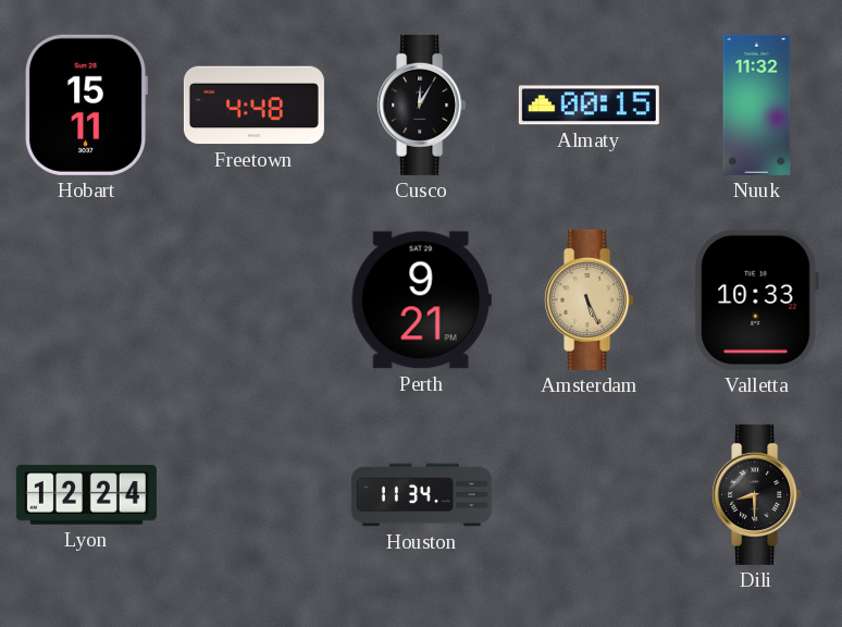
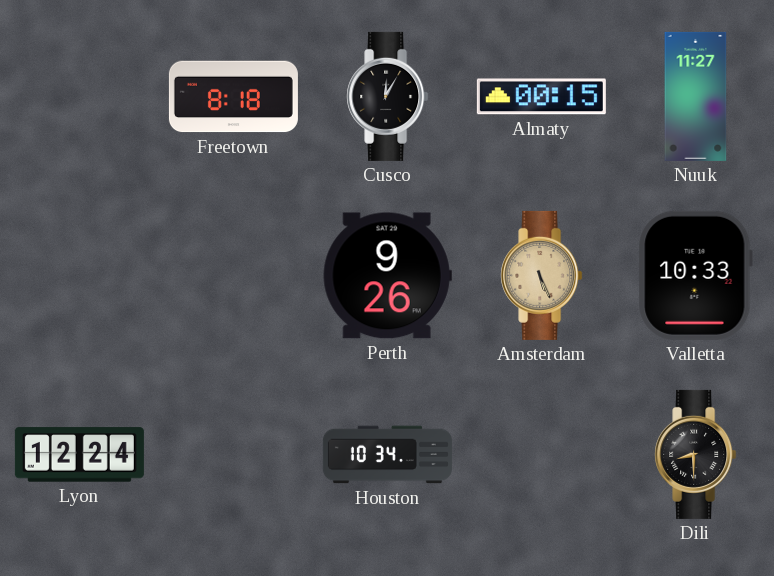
Hobart: 15:11 -> none (86, 104)
Freetown: 4:48 -> 8:18 (233, 97)
Nuuk: 11:32 -> 11:27 (696, 96)
Perth: 9:21 -> 9:26 (387, 276)
Houston: 11:34 -> 10:34 (387, 455)
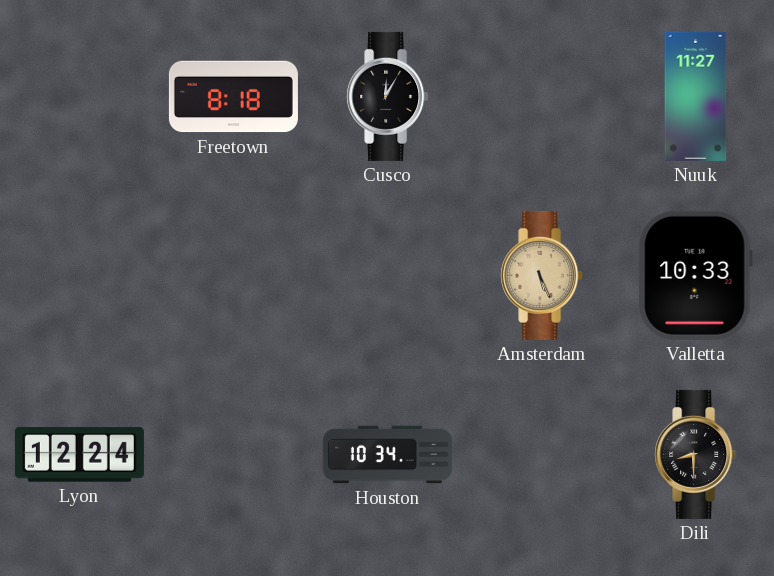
Almaty: 00:15 -> none (541, 97)
Perth: 9:26 -> none (387, 276)
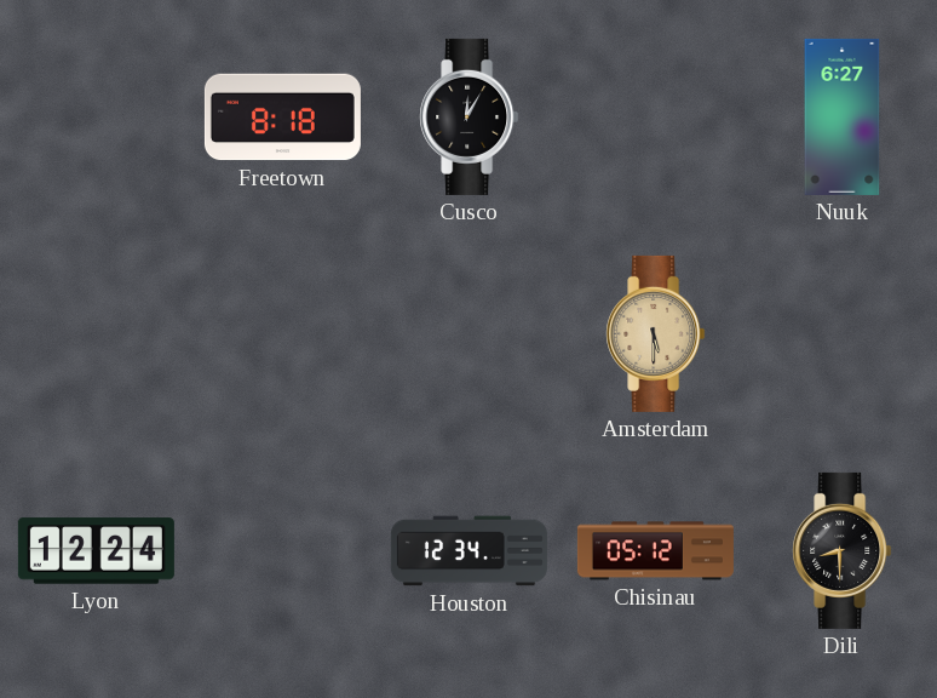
Nuuk: 11:27 -> 6:27 (843, 116)
Amsterdam: 5:26 -> 5:30 (656, 333)
Valletta: 10:33 -> none (695, 275)
Houston: 10:34 -> 12:34 (469, 551)
Chisinau: none -> 05:12 (655, 551)
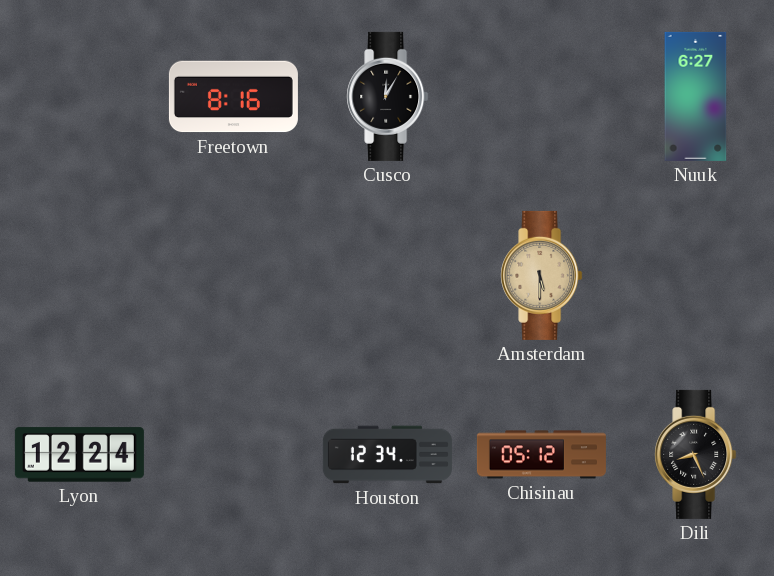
Freetown: 8:18 -> 8:16 (233, 97)
Dili: 8:30 -> 8:26 (696, 454)
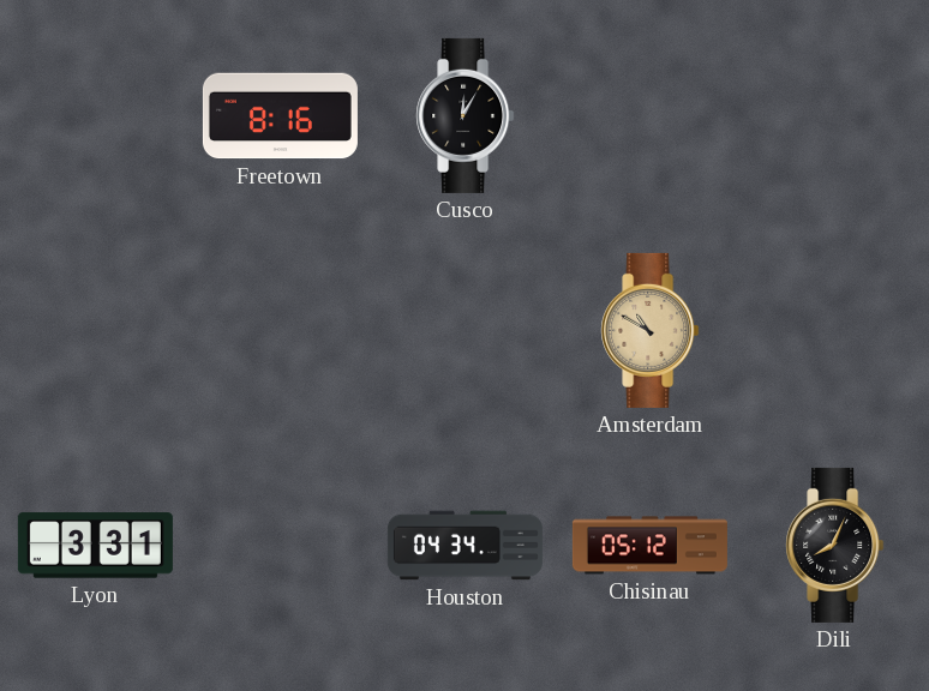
Nuuk: 6:27 -> none (696, 96)
Amsterdam: 5:30 -> 10:50 (651, 330)
Lyon: 12:24 -> 3:31 (95, 546)
Houston: 12:34 -> 04:34 (464, 546)
Dili: 8:26 -> 8:04 (835, 545)
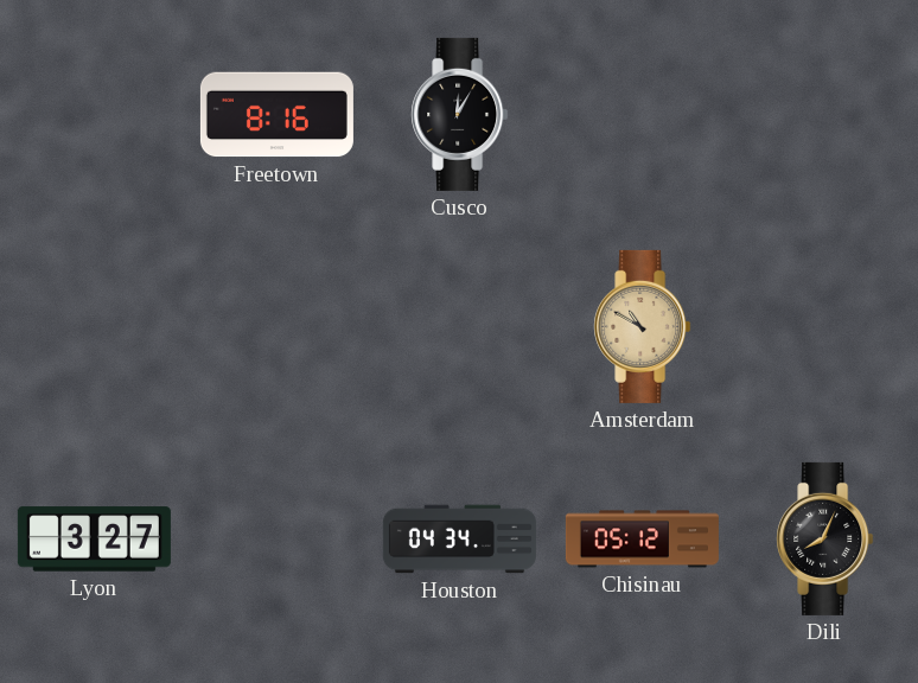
Lyon: 3:31 -> 3:27 (94, 540)
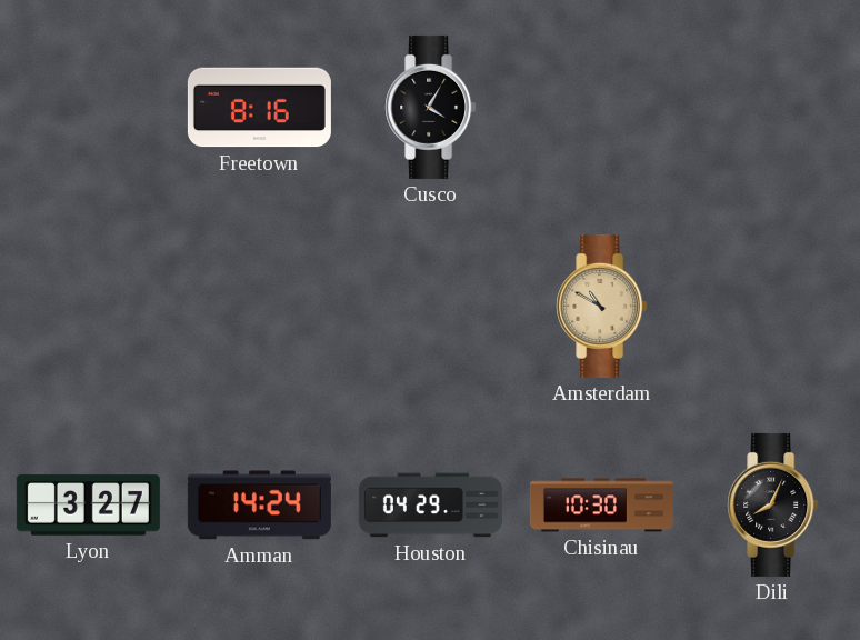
Cusco: 12:05 -> 4:05 (431, 107)
Amman: none -> 14:24 (259, 506)
Houston: 04:34 -> 04:29 (430, 506)
Chisinau: 05:12 -> 10:30 (601, 506)
